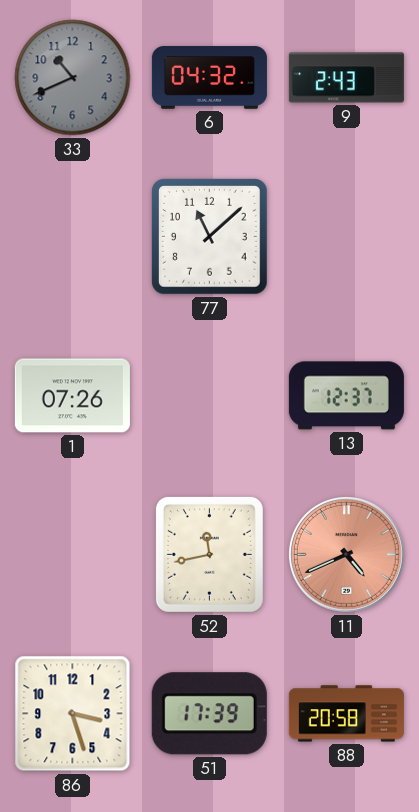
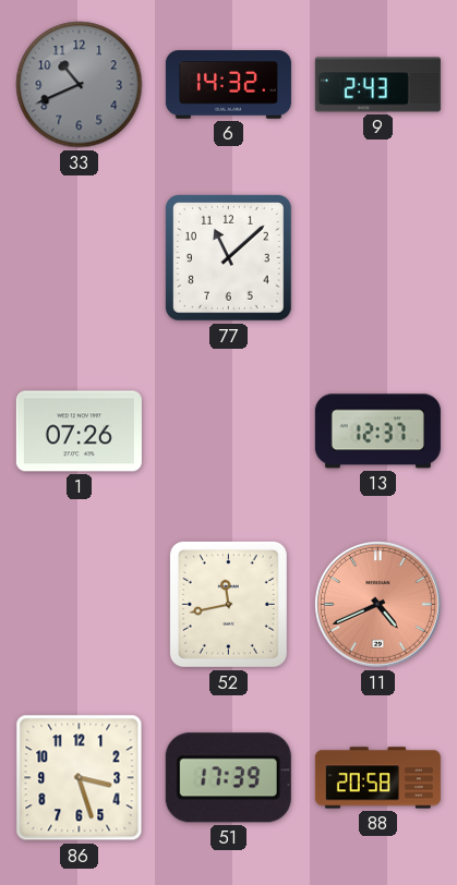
6: 04:32 -> 14:32 (228, 85)
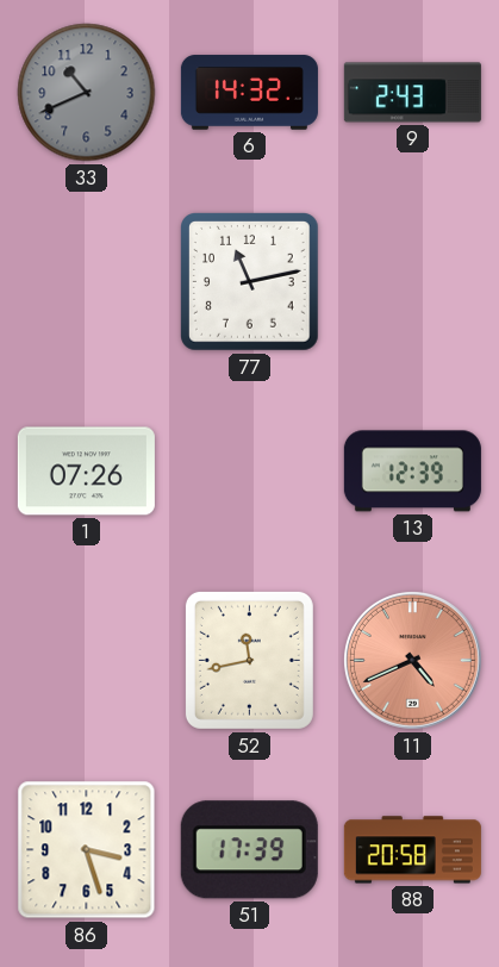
77: 11:08 -> 11:13 (250, 282)
13: 12:37 -> 12:39 (412, 472)
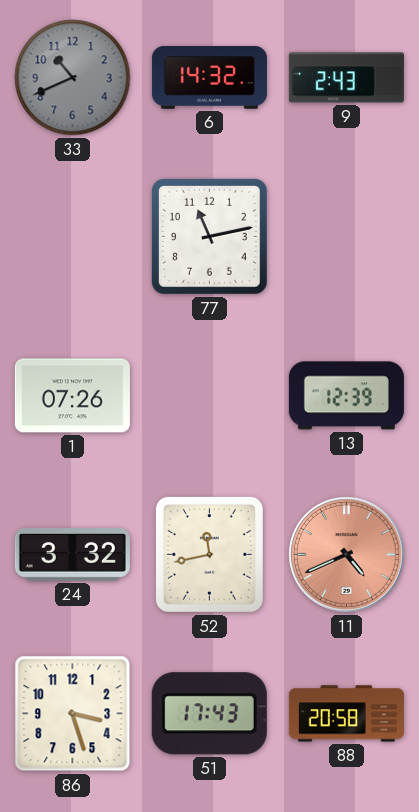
24: none -> 3:32 (72, 555)
51: 17:39 -> 17:43 (209, 714)
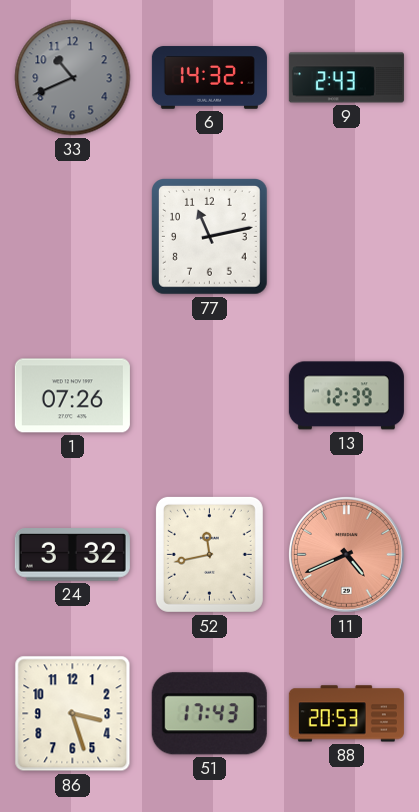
88: 20:58 -> 20:53 (346, 714)
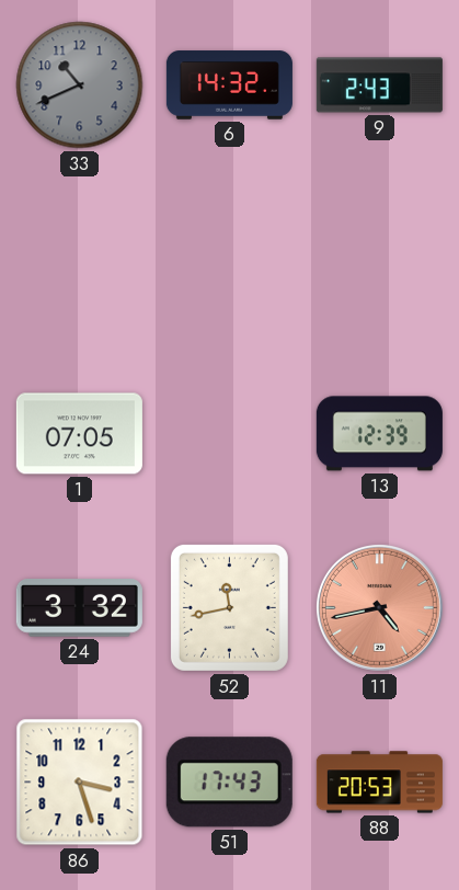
77: 11:13 -> none (210, 237)
1: 07:26 -> 07:05 (79, 434)
11: 4:41 -> 4:43 (379, 607)
